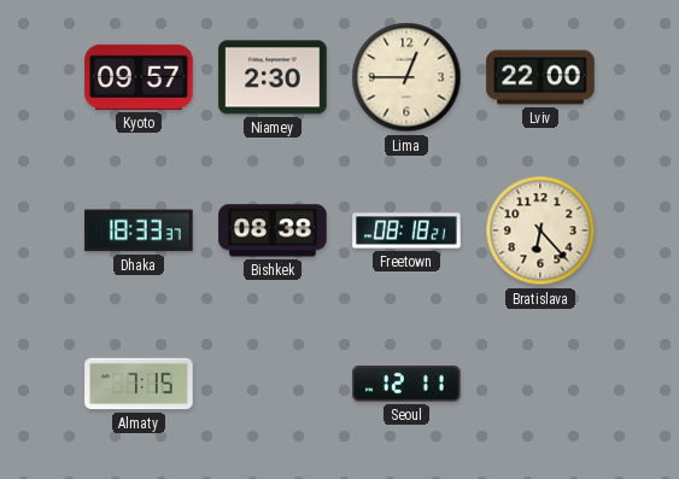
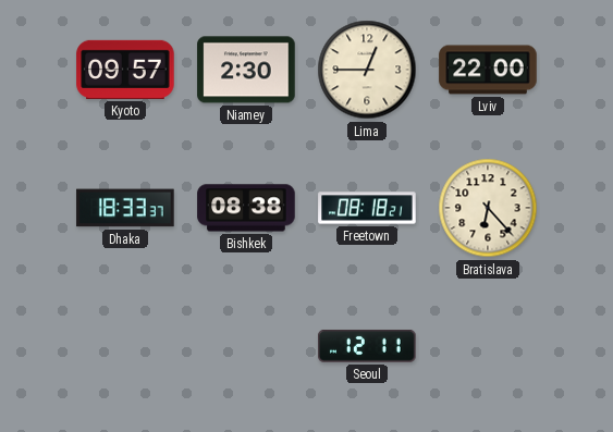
Almaty: 7:15 -> none (139, 384)
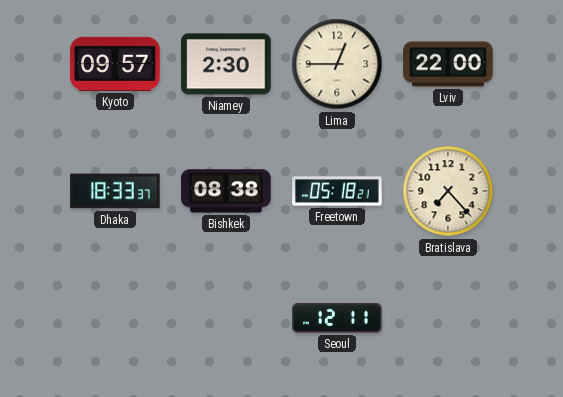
Freetown: 08:18 -> 05:18 (337, 191)
Bratislava: 6:23 -> 7:23 (448, 191)
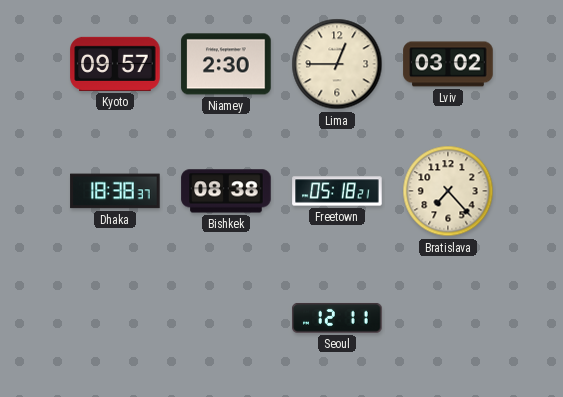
Lviv: 22:00 -> 03:02 (448, 64)
Dhaka: 18:33 -> 18:38 (115, 191)
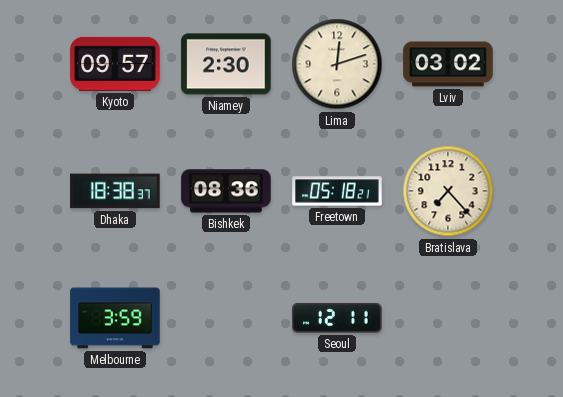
Lima: 12:45 -> 12:12 (337, 64)
Bishkek: 08:38 -> 08:36 (226, 191)
Melbourne: none -> 3:59 (115, 318)
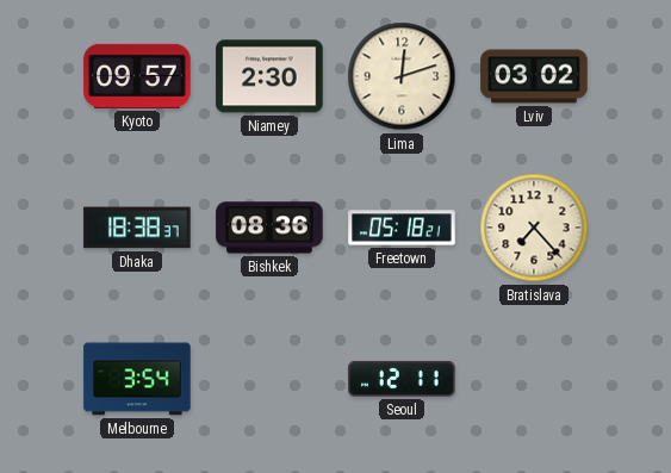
Melbourne: 3:59 -> 3:54 (137, 379)
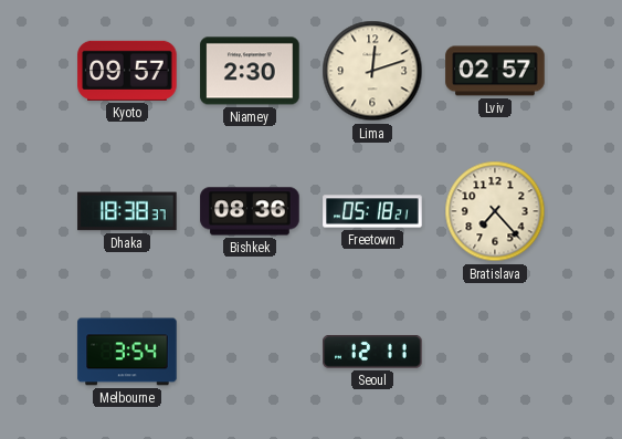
Lviv: 03:02 -> 02:57 (495, 71)
